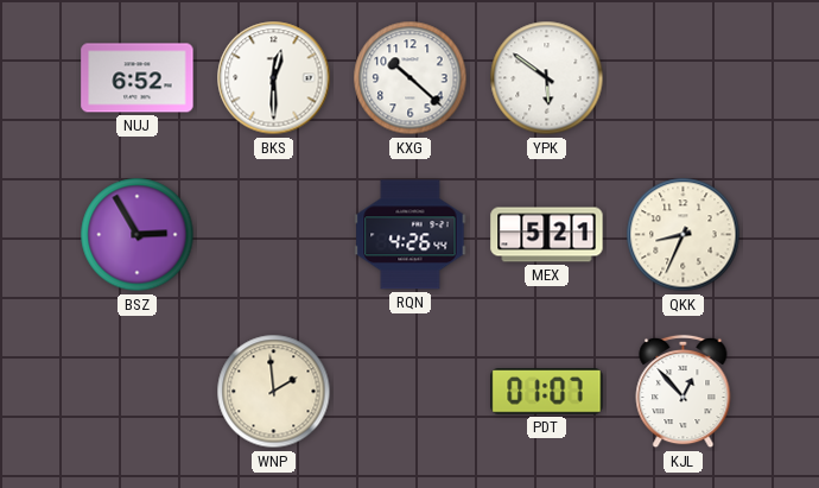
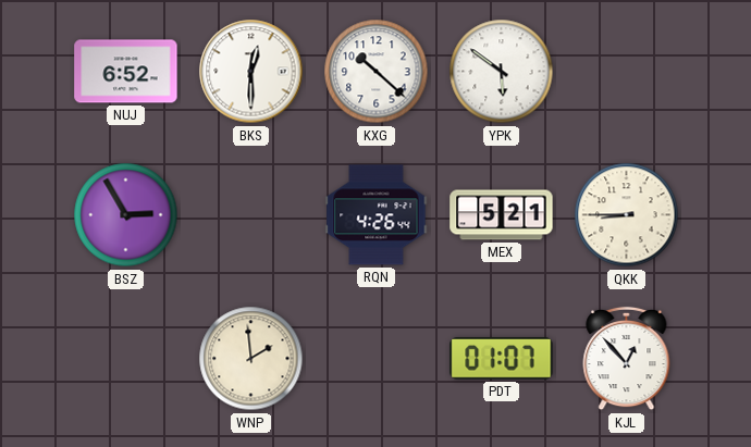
QKK: 8:34 -> 8:45 (627, 215)
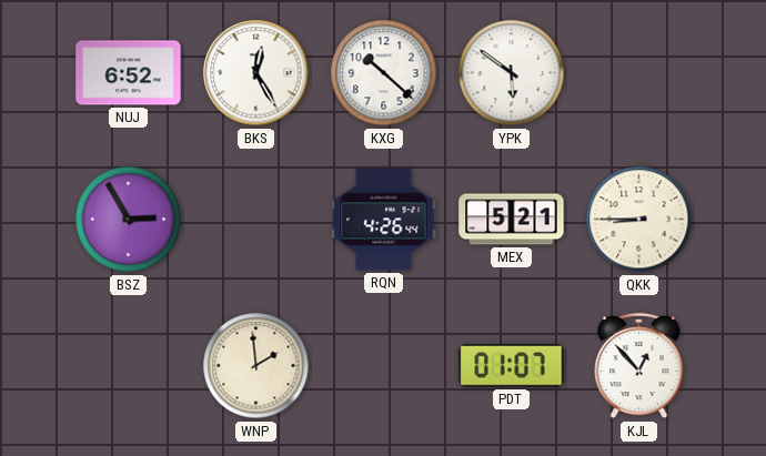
BKS: 12:30 -> 12:25 (256, 73)
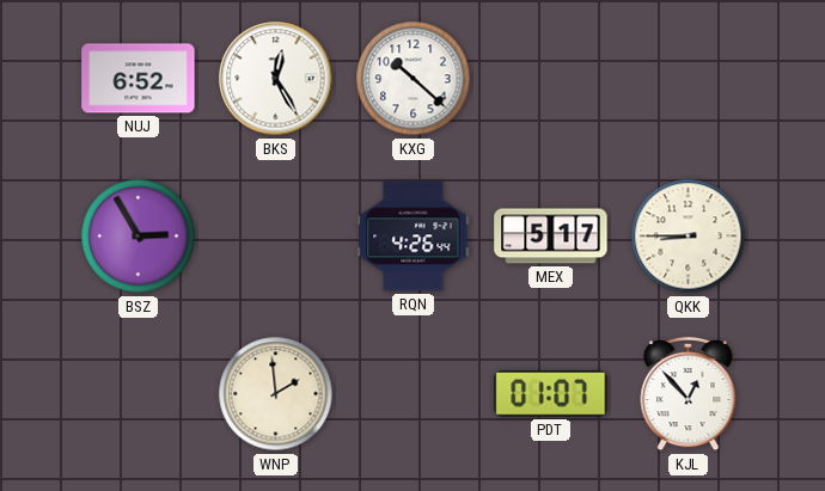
YPK: 5:51 -> none (512, 73)
MEX: 5:21 -> 5:17 (551, 237)
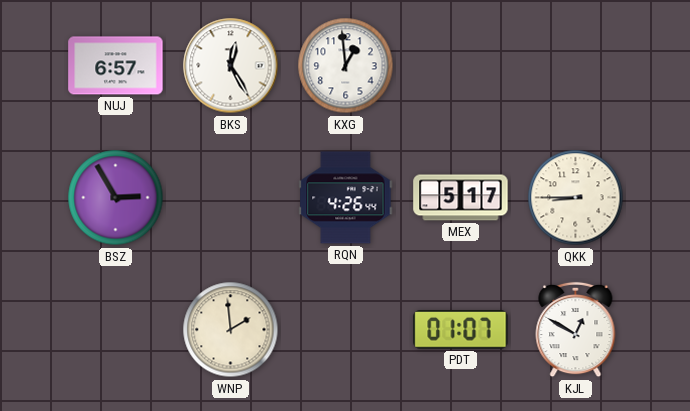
NUJ: 6:52 -> 6:57 (116, 66)
KXG: 10:22 -> 12:59 (346, 66)
KJL: 12:53 -> 12:50 (576, 330)
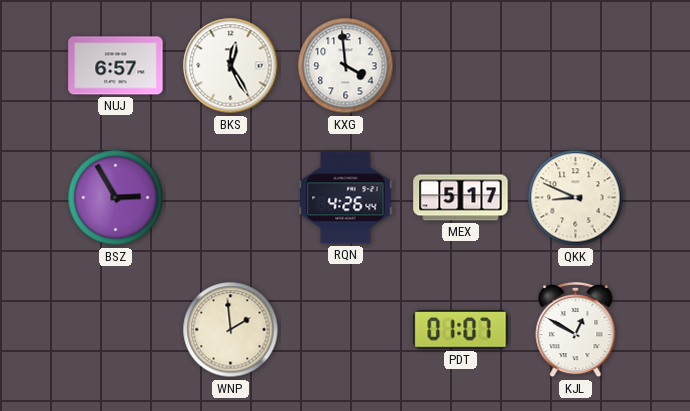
KXG: 12:59 -> 3:59 (346, 66)
QKK: 8:45 -> 8:49 (576, 198)
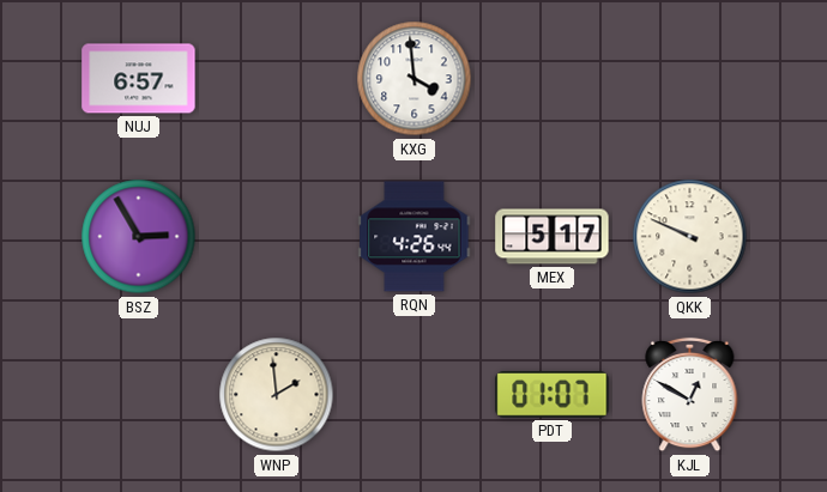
BKS: 12:25 -> none (231, 66)
QKK: 8:49 -> 9:49 (690, 237)
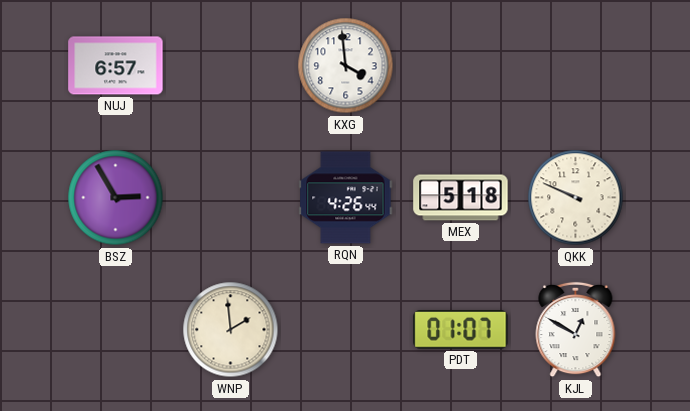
MEX: 5:17 -> 5:18 (461, 198)
